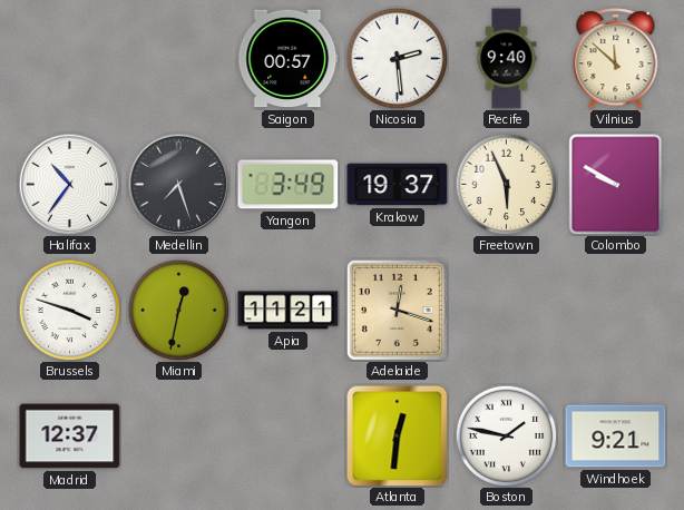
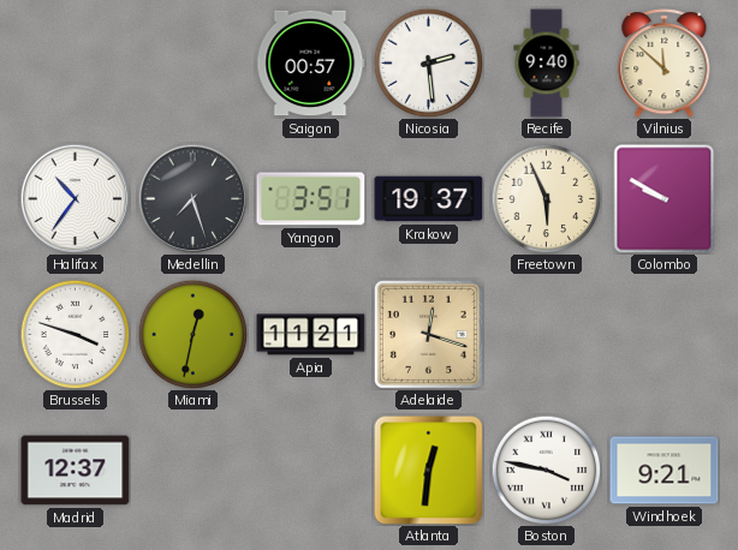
Yangon: 3:49 -> 3:51 (311, 199)
Boston: 1:47 -> 3:47 (546, 470)
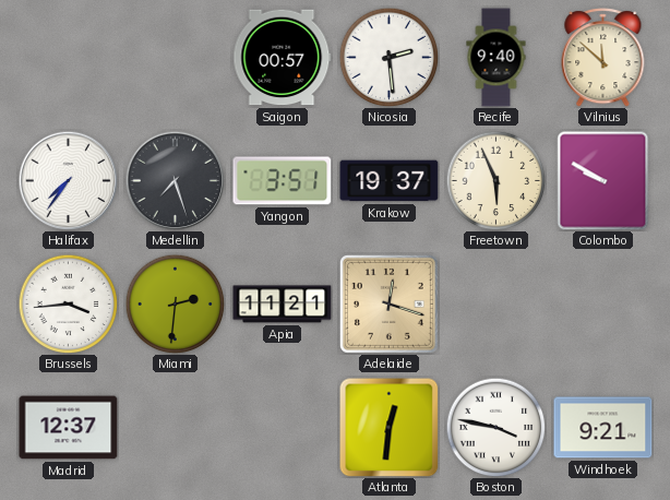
Halifax: 10:36 -> 7:36 (68, 180)
Brussels: 3:48 -> 3:44 (68, 303)
Miami: 12:32 -> 2:31 (175, 303)
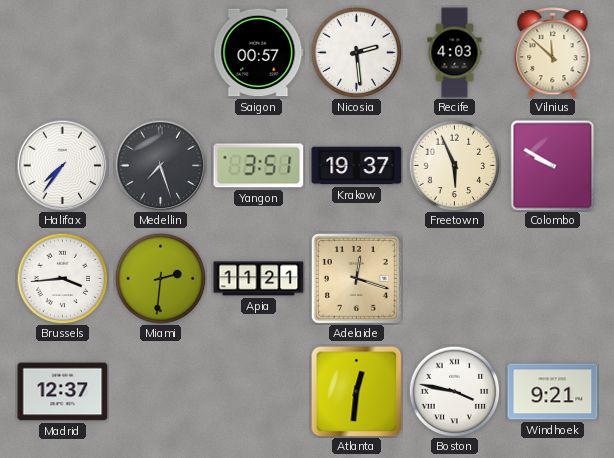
Recife: 9:40 -> 4:03 (455, 53)
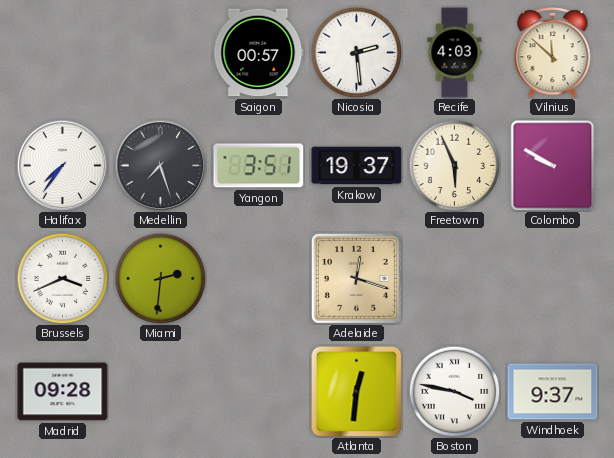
Brussels: 3:44 -> 3:41 (62, 278)
Apia: 11:21 -> none (259, 279)
Madrid: 12:37 -> 09:28 (63, 392)
Windhoek: 9:21 -> 9:37 (553, 392)
